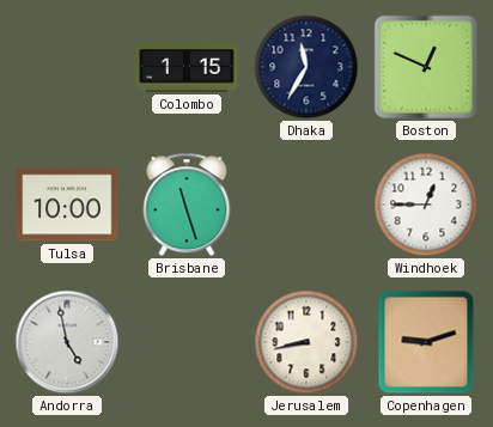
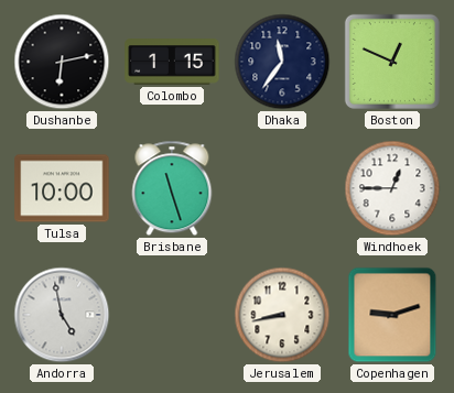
Dushanbe: none -> 6:13 (62, 62)
Dhaka: 11:35 -> 11:36 (282, 62)
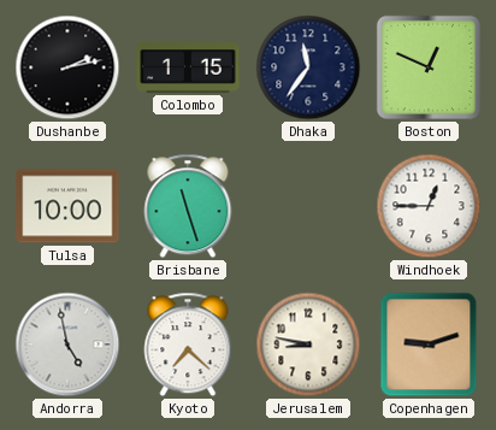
Dushanbe: 6:13 -> 2:13 (67, 67)
Kyoto: none -> 7:22 (188, 344)
Jerusalem: 8:43 -> 8:47 (308, 344)
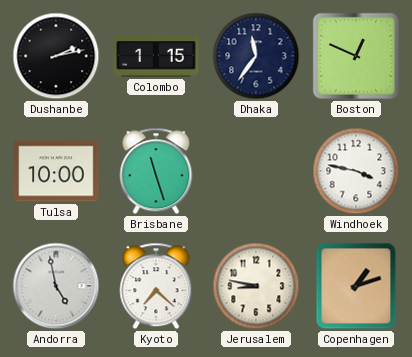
Windhoek: 12:45 -> 3:47 (356, 171)
Copenhagen: 9:12 -> 1:12 (356, 286)
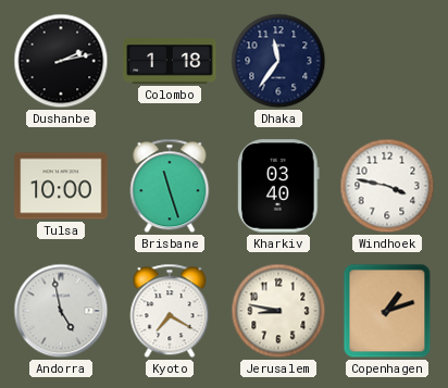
Colombo: 1:15 -> 1:18 (170, 61)
Boston: 12:49 -> none (356, 56)
Kharkiv: none -> 03:40 (279, 186)
Kyoto: 7:22 -> 7:20 (170, 311)
